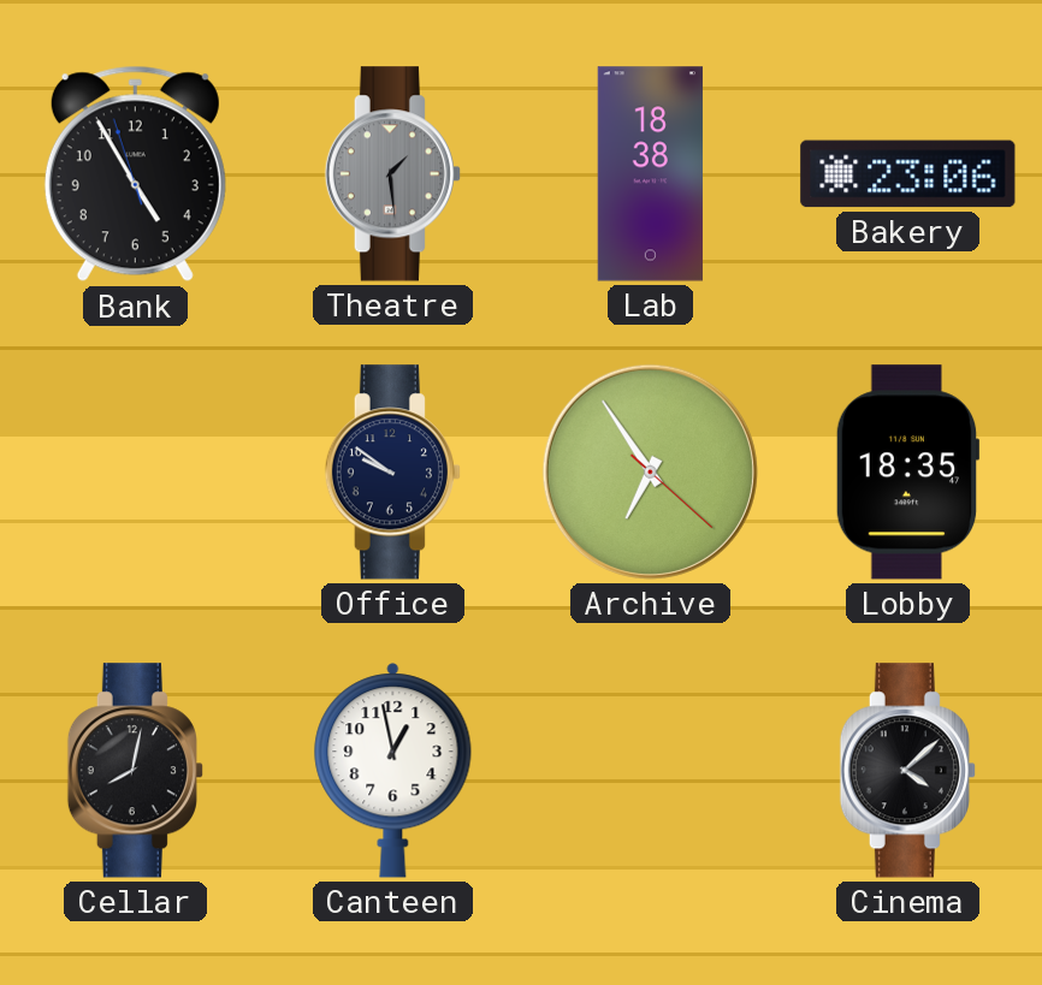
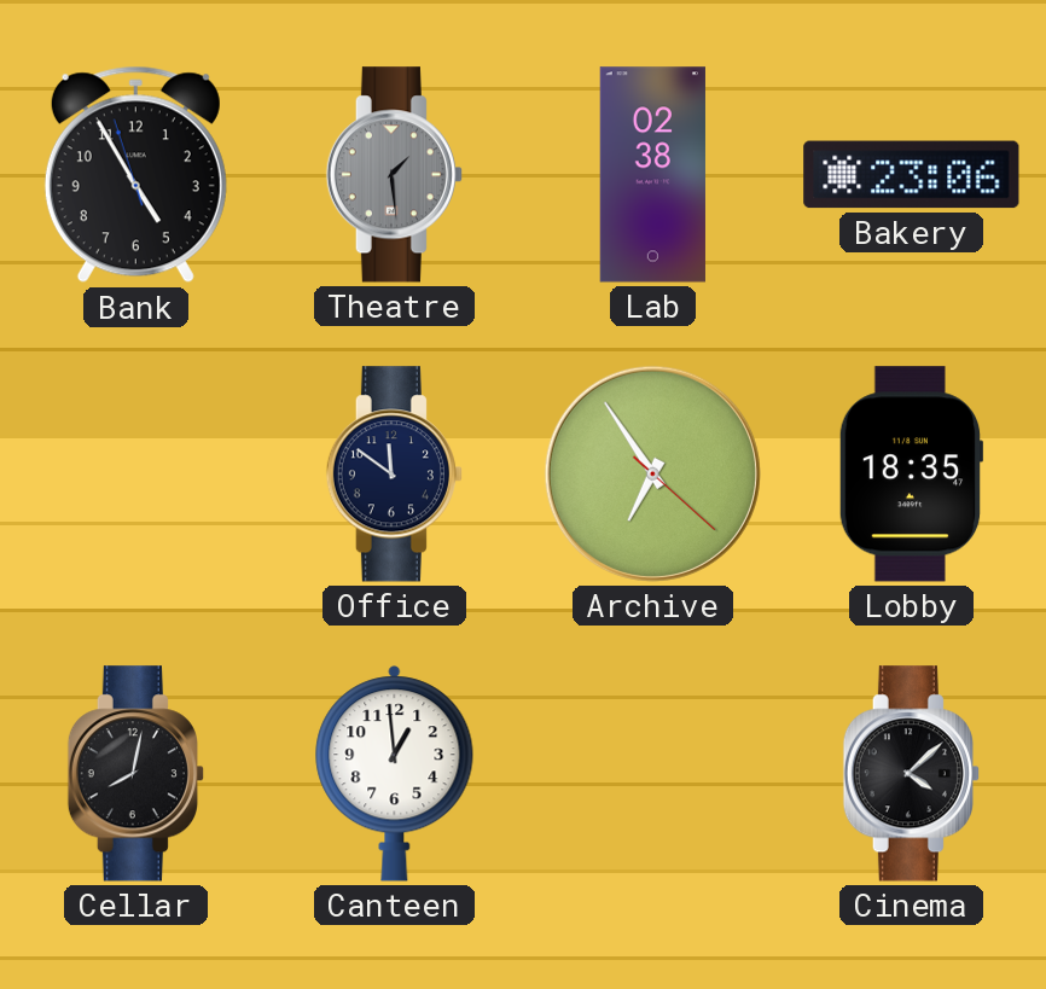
Lab: 18:38 -> 02:38 (652, 175)
Office: 9:51 -> 11:51 (394, 475)
Canteen: 12:58 -> 12:59 (395, 774)
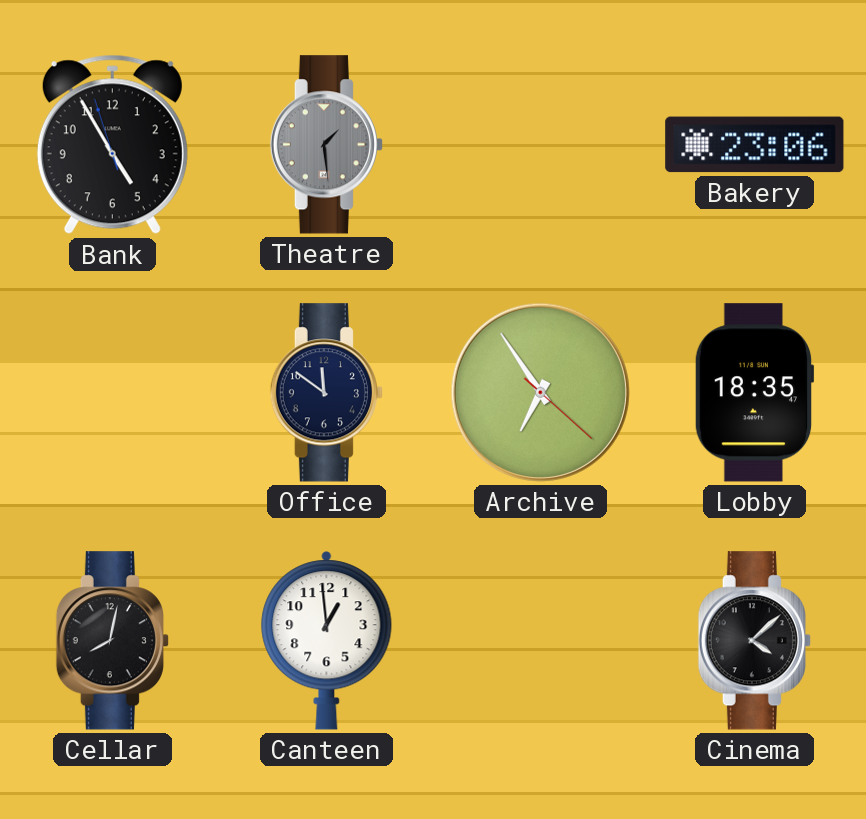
Lab: 02:38 -> none (652, 175)
